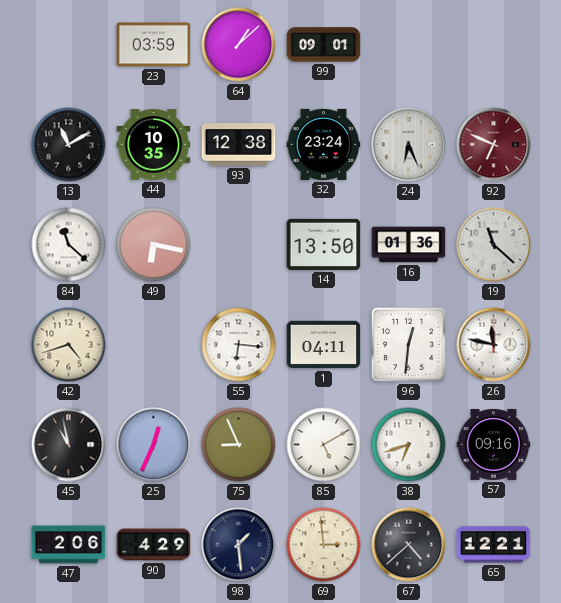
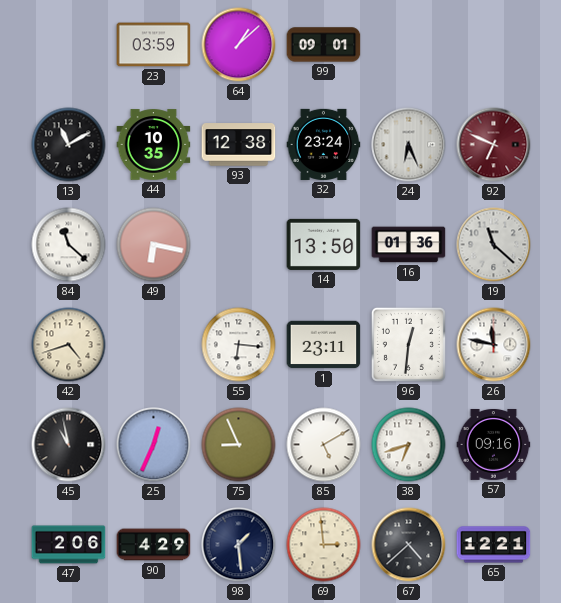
1: 04:11 -> 23:11 (324, 345)
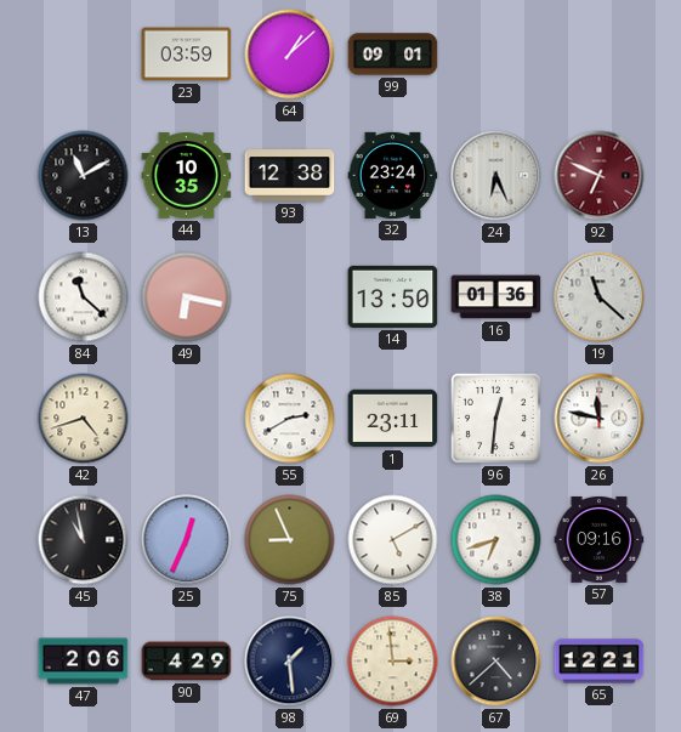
55: 6:16 -> 2:40 (290, 419)
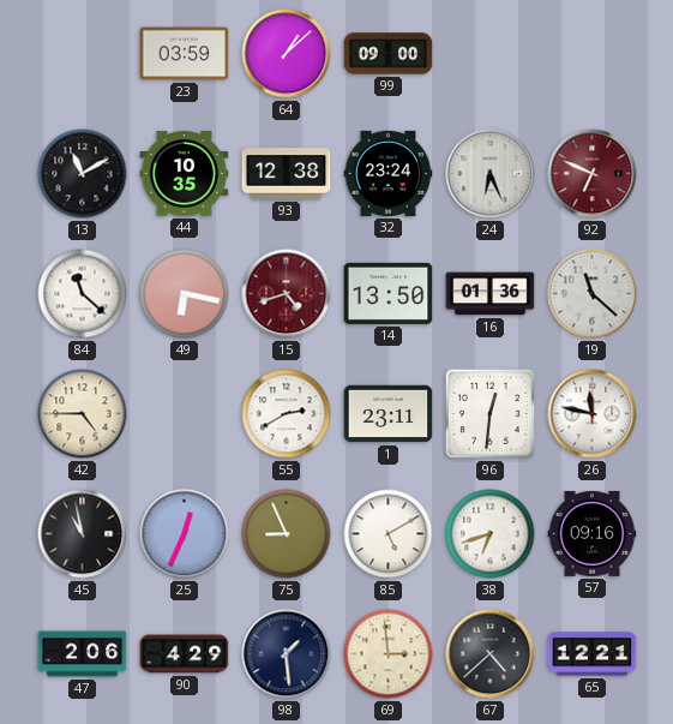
99: 09:01 -> 09:00 (389, 54)
15: none -> 4:42 (287, 294)
42: 4:42 -> 4:45 (83, 414)
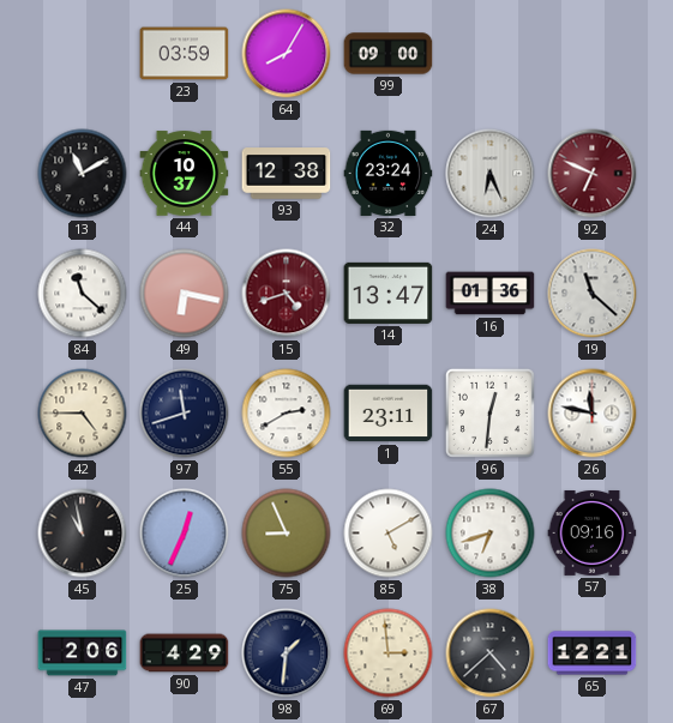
64: 1:08 -> 8:05 (287, 54)
44: 10:35 -> 10:37 (185, 174)
14: 13:50 -> 13:47 (389, 293)
97: none -> 11:42 (185, 414)
98: 1:29 -> 1:31 (287, 653)
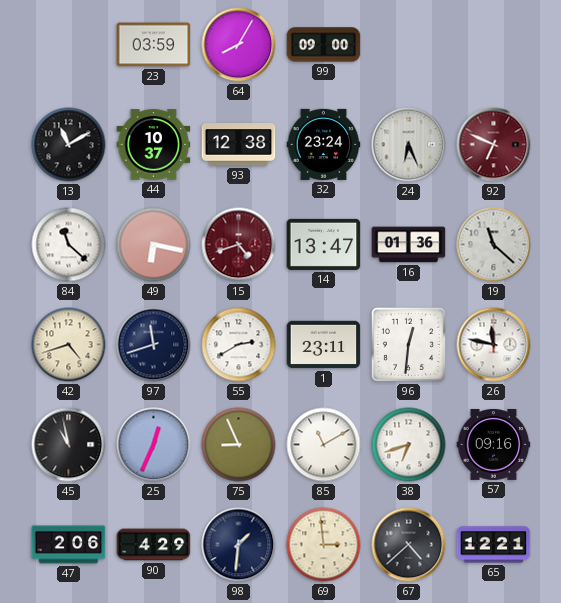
42: 4:45 -> 4:42 (69, 345)
85: 5:10 -> 11:10 (324, 445)
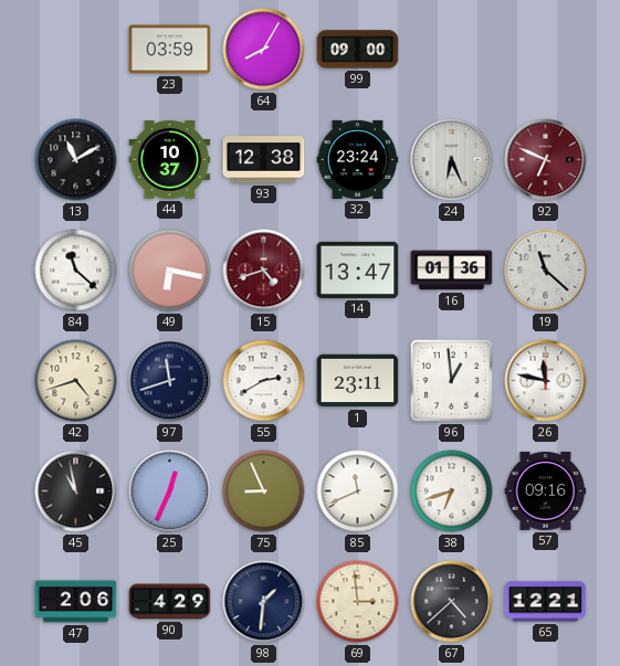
96: 12:31 -> 12:59 (451, 380)
85: 11:10 -> 11:41 (358, 491)
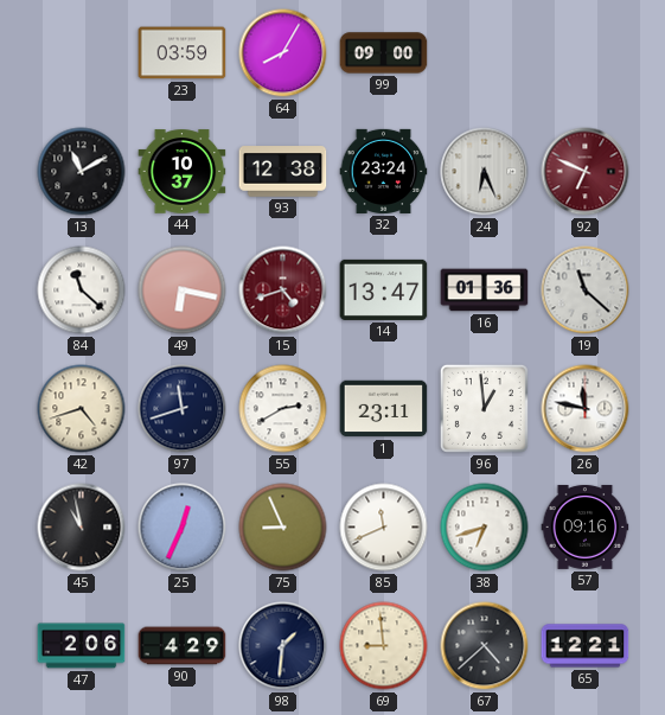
69: 2:59 -> 8:59 (384, 646)
